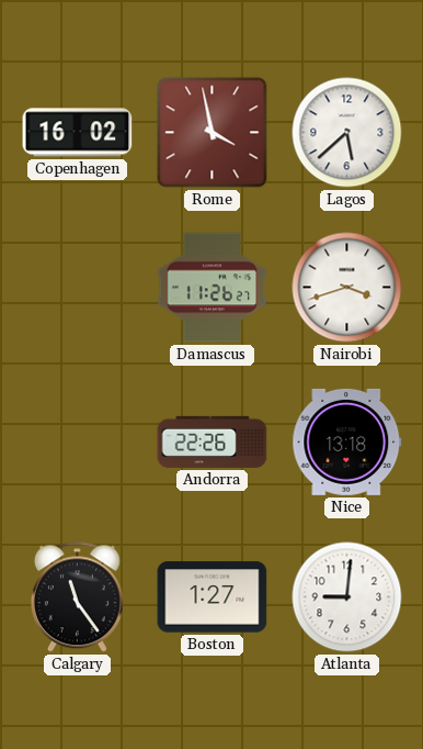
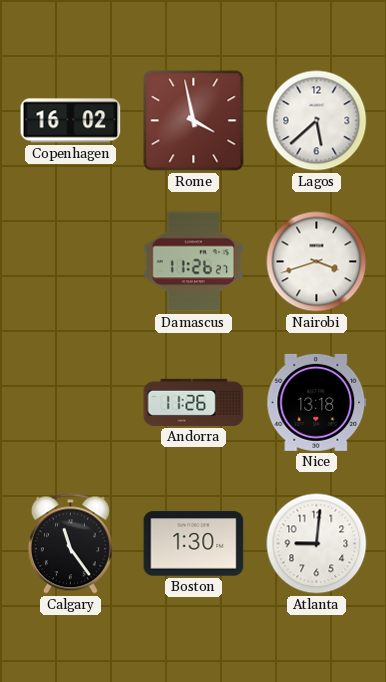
Andorra: 22:26 -> 11:26 (194, 402)
Boston: 1:27 -> 1:30 (194, 544)
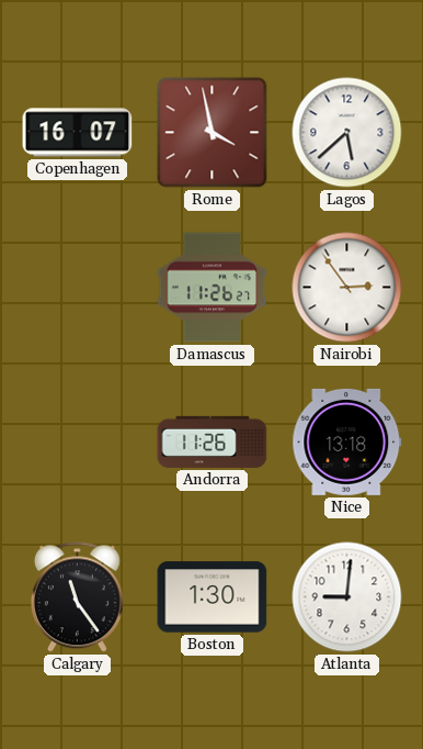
Copenhagen: 16:02 -> 16:07 (78, 133)
Nairobi: 3:42 -> 2:54 (347, 288)
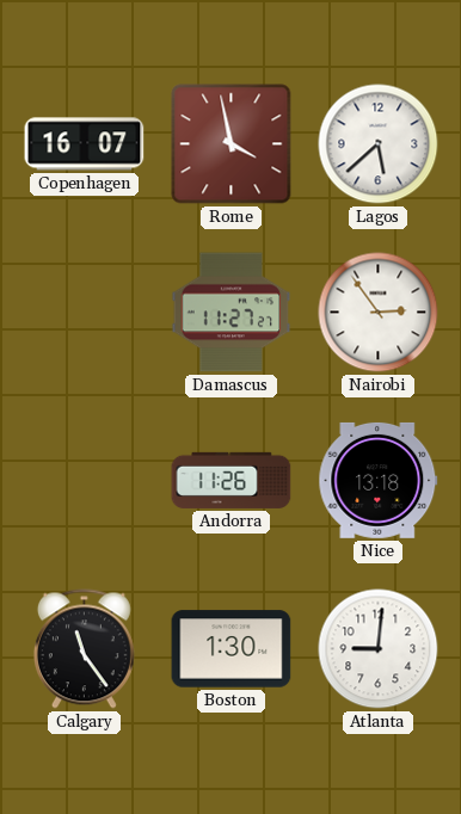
Damascus: 11:26 -> 11:27 (232, 313)
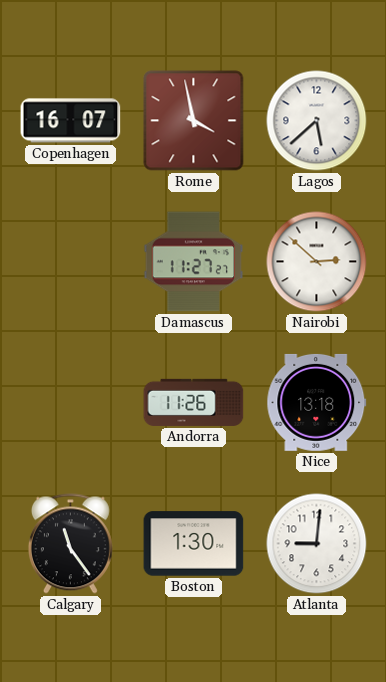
Nairobi: 2:54 -> 2:52 (317, 262)
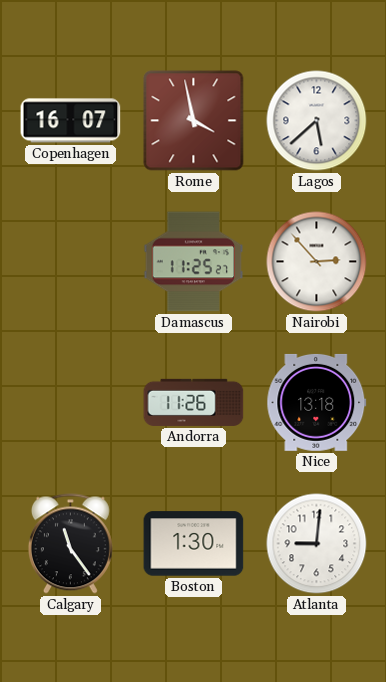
Damascus: 11:27 -> 11:25 (194, 262)
Nairobi: 2:52 -> 2:53 (317, 262)
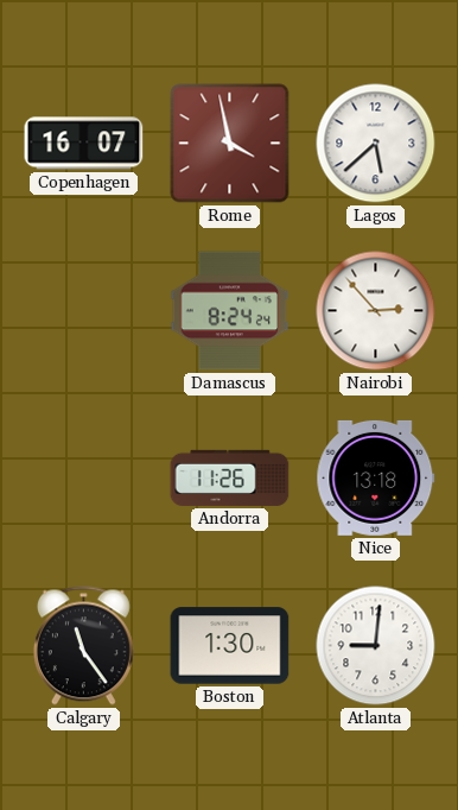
Damascus: 11:25 -> 8:24 (230, 311)
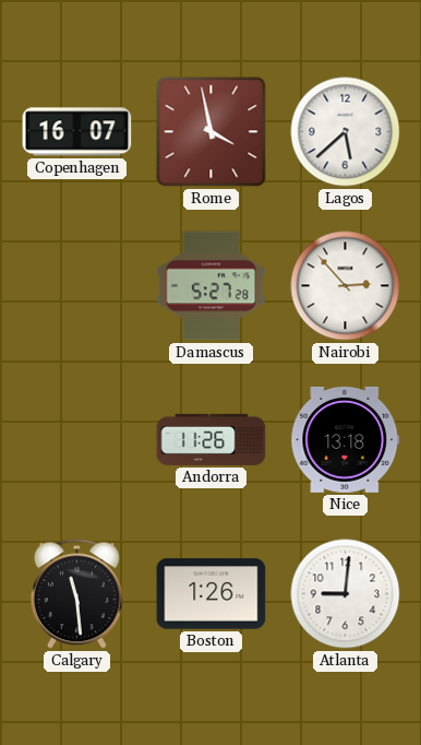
Damascus: 8:24 -> 5:27 (212, 286)
Calgary: 11:24 -> 11:29 (76, 594)
Boston: 1:30 -> 1:26 (212, 594)
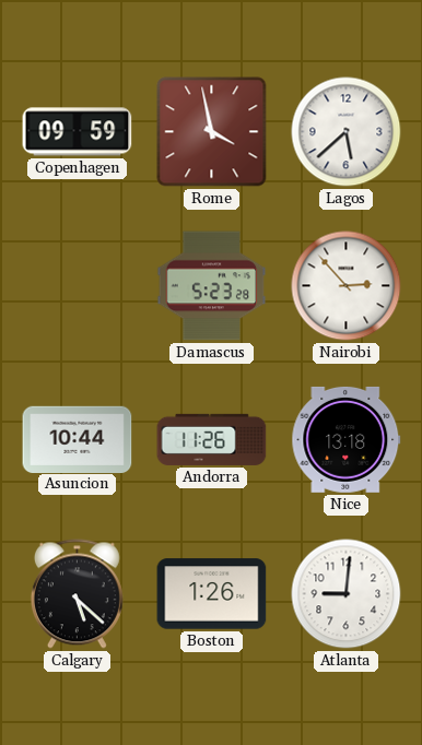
Copenhagen: 16:07 -> 09:59 (78, 132)
Damascus: 5:27 -> 5:23 (212, 286)
Asuncion: none -> 10:44 (78, 439)
Calgary: 11:29 -> 5:22 (77, 594)
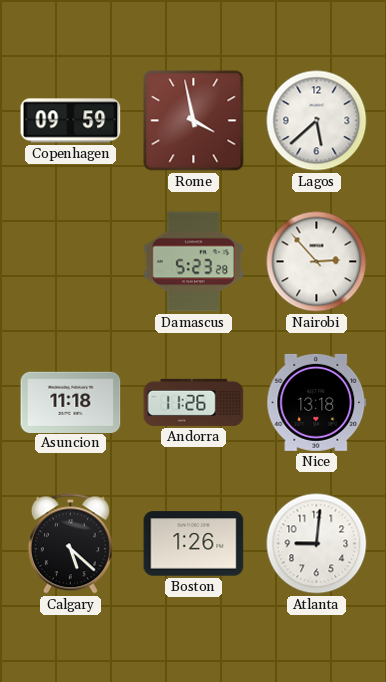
Asuncion: 10:44 -> 11:18 (71, 402)
